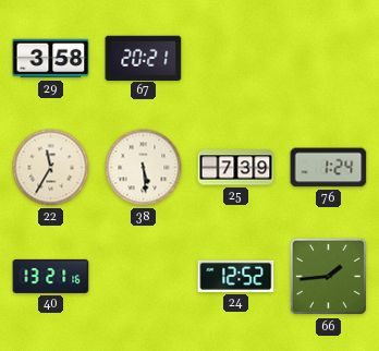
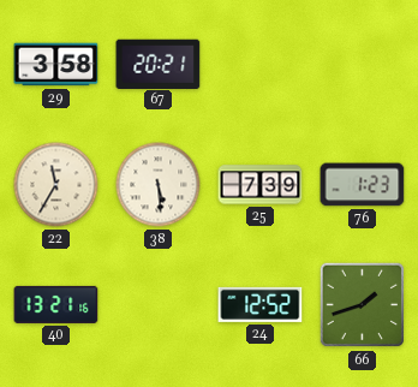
76: 1:24 -> 1:23 (363, 185)
66: 1:44 -> 1:42 (363, 305)
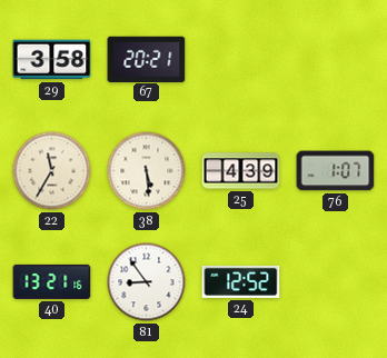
25: 7:39 -> 4:39 (241, 171)
76: 1:23 -> 1:07 (336, 171)
81: none -> 8:54 (147, 282)
66: 1:42 -> none (363, 305)
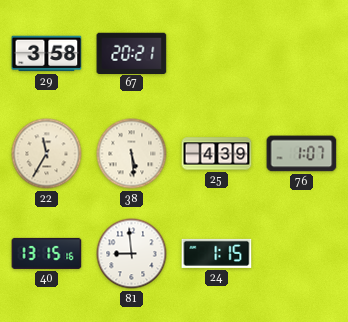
40: 13:21 -> 13:15 (47, 253)
81: 8:54 -> 8:59 (132, 254)
24: 12:52 -> 1:15 (217, 253)
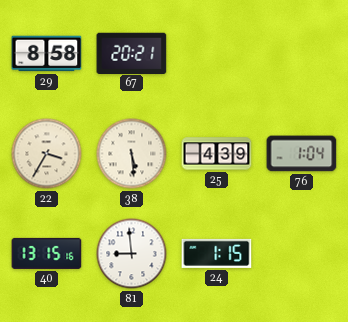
29: 3:58 -> 8:58 (47, 54)
22: 11:35 -> 3:35 (47, 154)
76: 1:07 -> 1:04 (302, 154)
